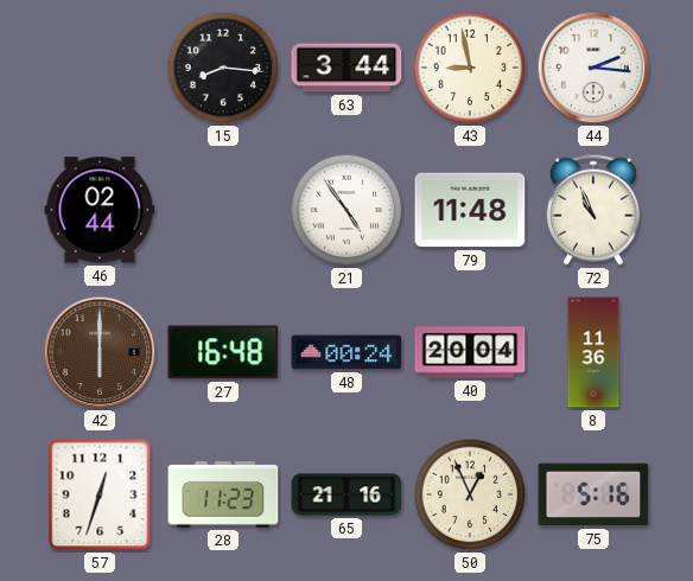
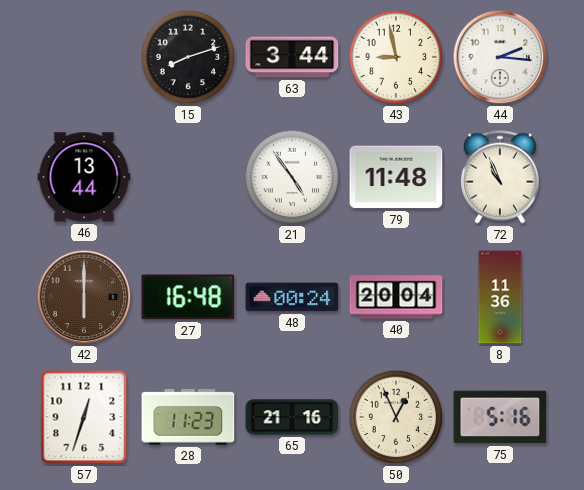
15: 8:16 -> 8:12 (188, 57)
46: 02:44 -> 13:44 (84, 177)
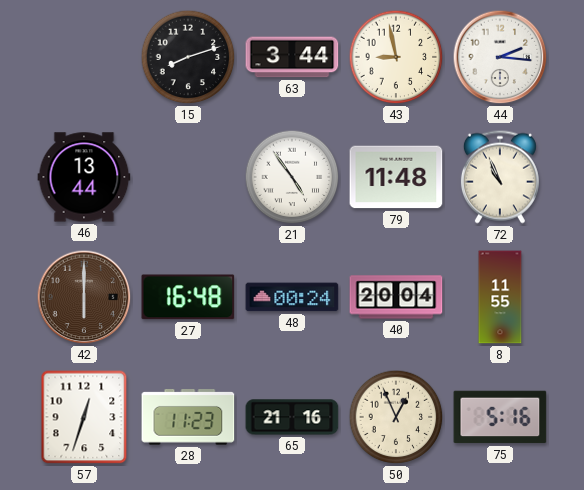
8: 11:36 -> 11:55 (500, 297)
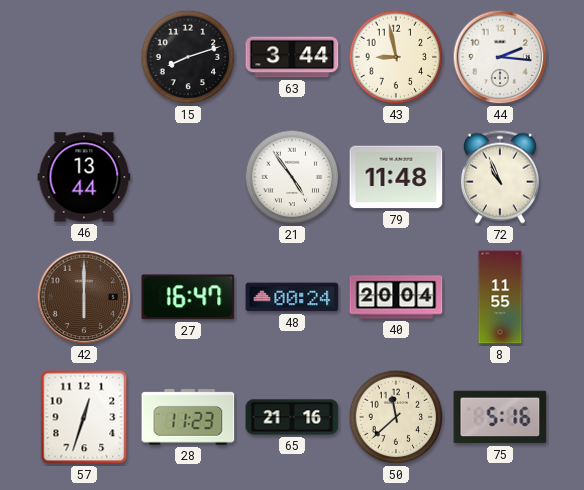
27: 16:48 -> 16:47 (188, 297)
50: 12:56 -> 11:38 (396, 417)
